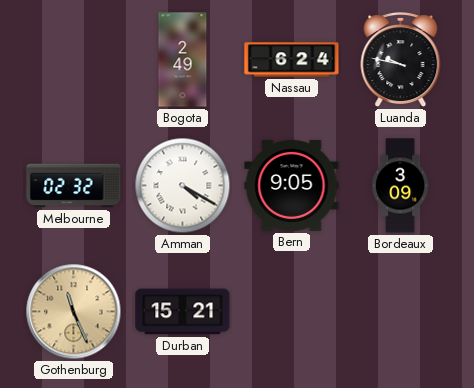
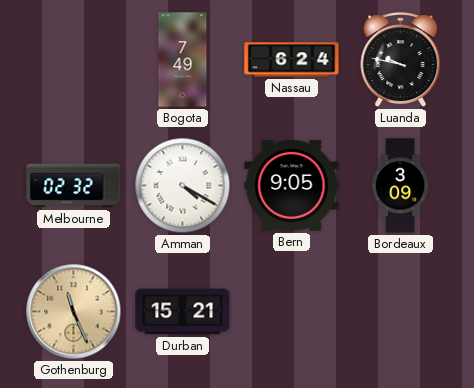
Bogota: 2:49 -> 7:49 (183, 60)
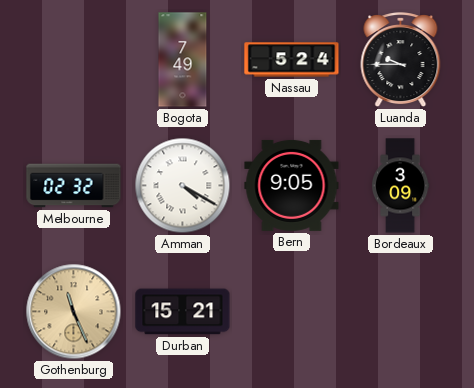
Nassau: 6:24 -> 5:24 (292, 60)
Luanda: 9:47 -> 9:45 (401, 60)
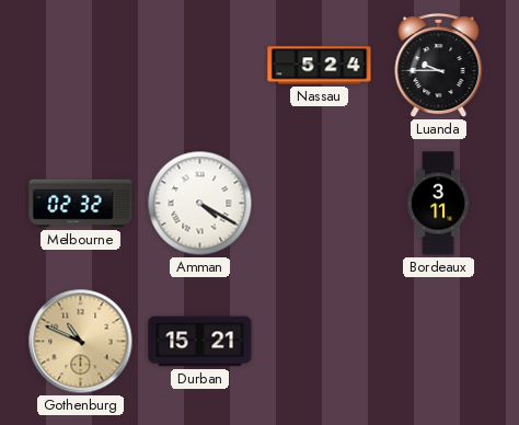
Bogota: 7:49 -> none (183, 60)
Bern: 9:05 -> none (292, 185)
Bordeaux: 3:09 -> 3:11 (438, 204)
Gothenburg: 11:26 -> 10:49 (81, 342)
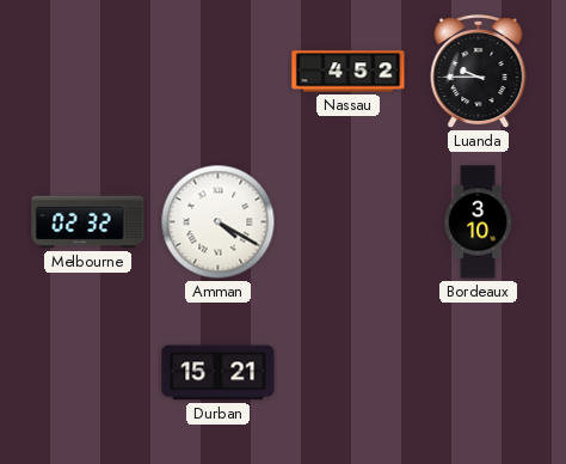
Nassau: 5:24 -> 4:52 (349, 72)
Bordeaux: 3:11 -> 3:10 (478, 222)
Gothenburg: 10:49 -> none (81, 342)
